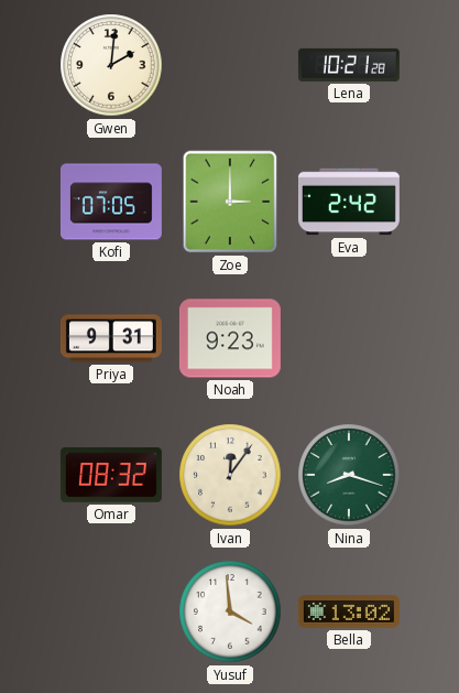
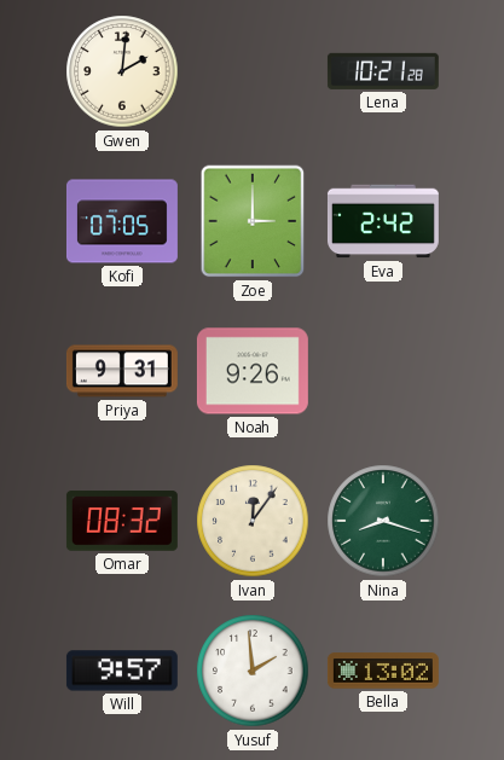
Noah: 9:23 -> 9:26 (253, 371)
Will: none -> 9:57 (122, 671)
Yusuf: 3:59 -> 1:59 (253, 671)
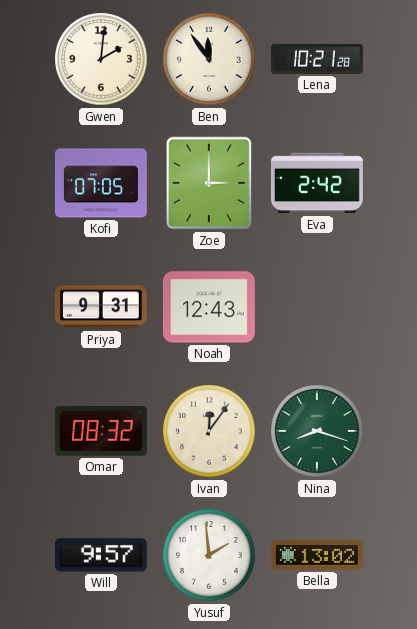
Ben: none -> 11:54 (209, 59)
Noah: 9:26 -> 12:43 (209, 307)
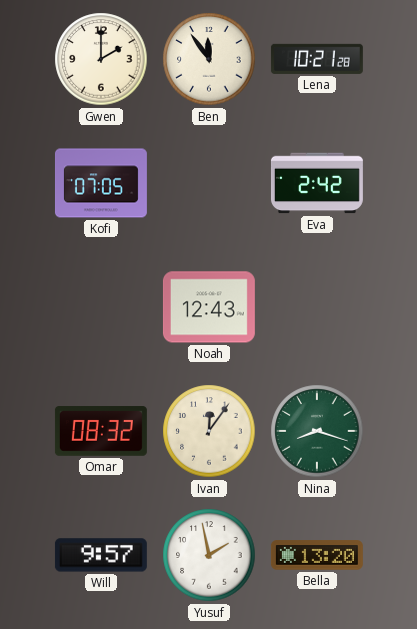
Gwen: 2:01 -> 2:00 (101, 59)
Zoe: 3:00 -> none (209, 183)
Priya: 9:31 -> none (101, 307)
Yusuf: 1:59 -> 1:58 (209, 555)
Bella: 13:02 -> 13:20 (317, 555)
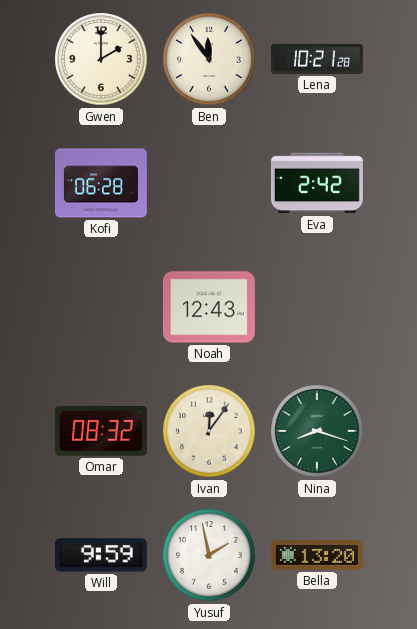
Kofi: 07:05 -> 06:28 (101, 183)
Will: 9:57 -> 9:59 (101, 555)
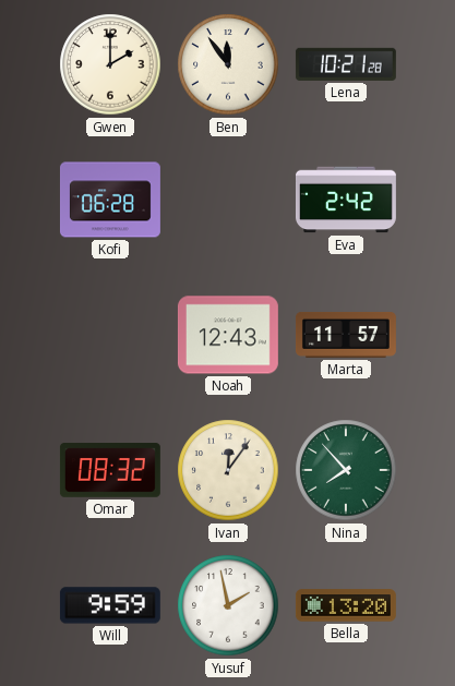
Marta: none -> 11:57 (346, 335)
Nina: 8:18 -> 7:53 (346, 470)
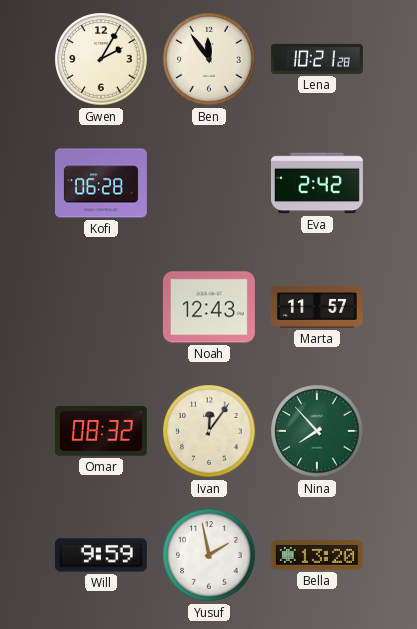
Gwen: 2:00 -> 2:05 (101, 59)
